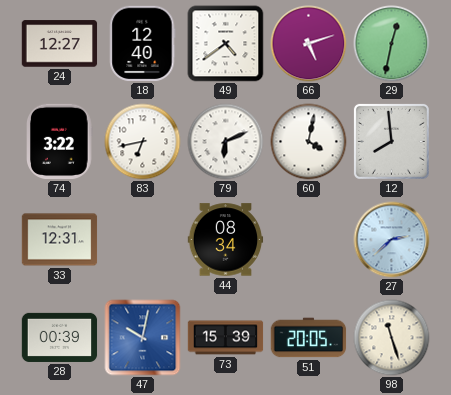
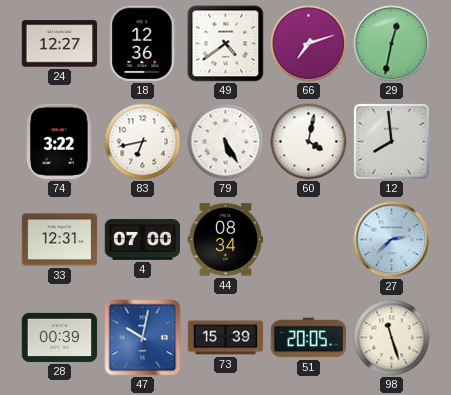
18: 12:40 -> 12:36 (143, 44)
66: 5:12 -> 7:12 (309, 44)
79: 6:11 -> 5:25 (226, 142)
4: none -> 07:00 (143, 240)
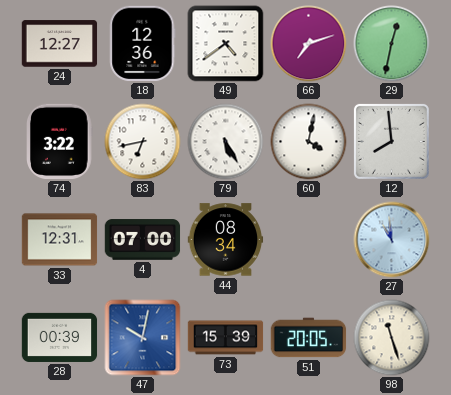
27: 2:38 -> 10:59 (392, 240)
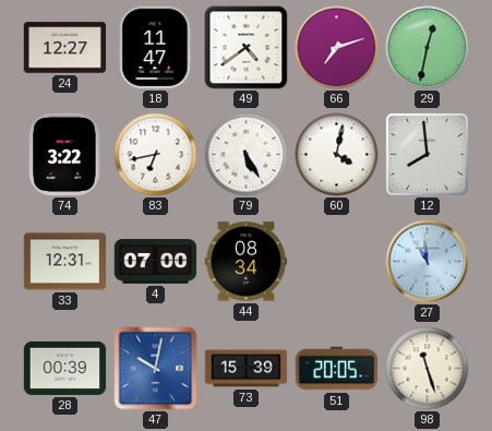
18: 12:36 -> 11:47 (156, 48)
